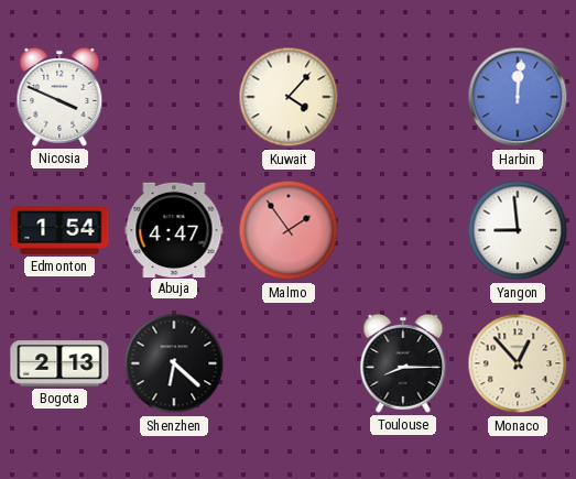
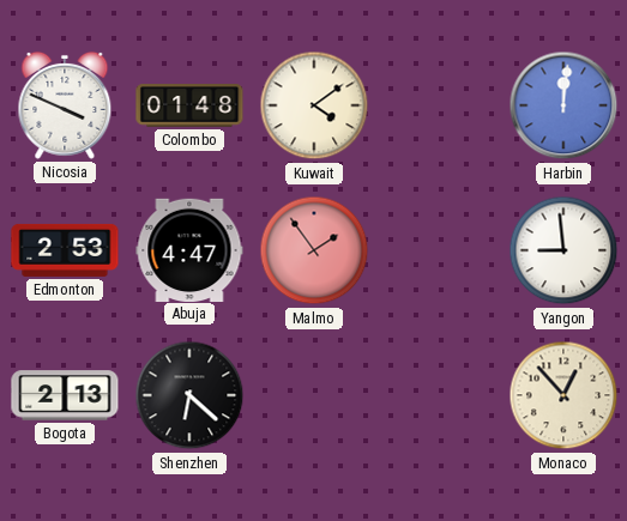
Colombo: none -> 01:48 (189, 105)
Kuwait: 4:07 -> 4:09 (314, 105)
Edmonton: 1:54 -> 2:53 (65, 250)
Toulouse: 8:15 -> none (403, 363)
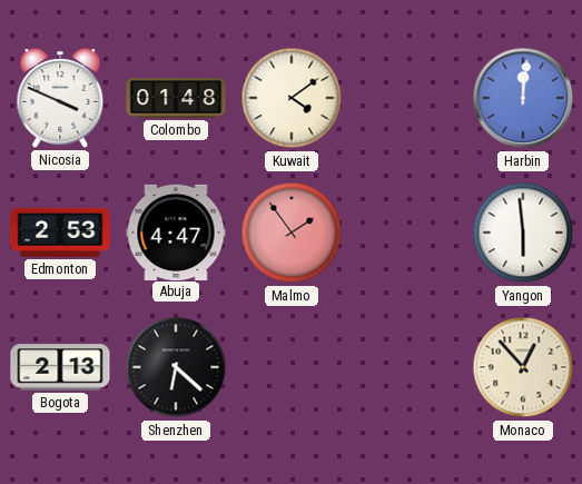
Yangon: 8:59 -> 5:59 (523, 233)
